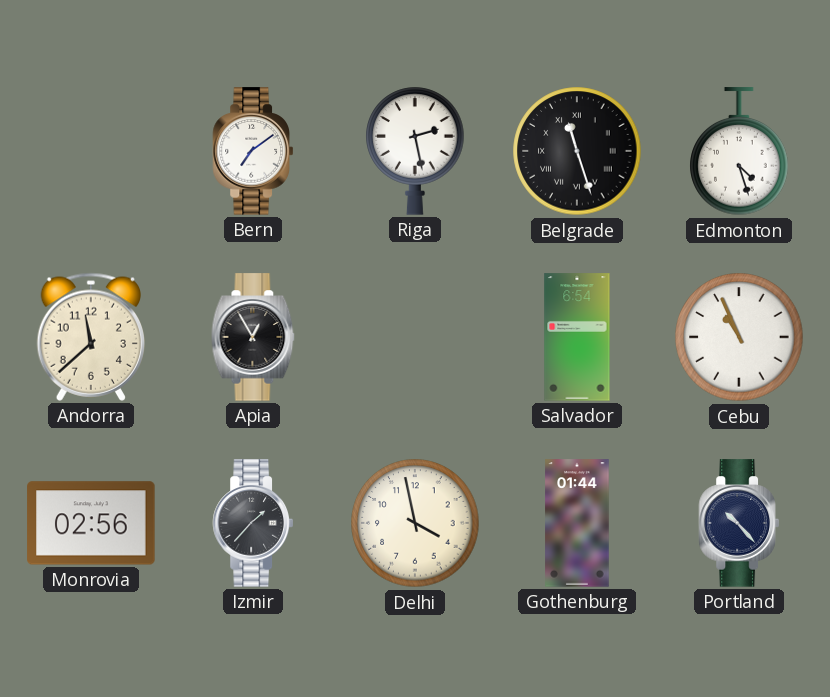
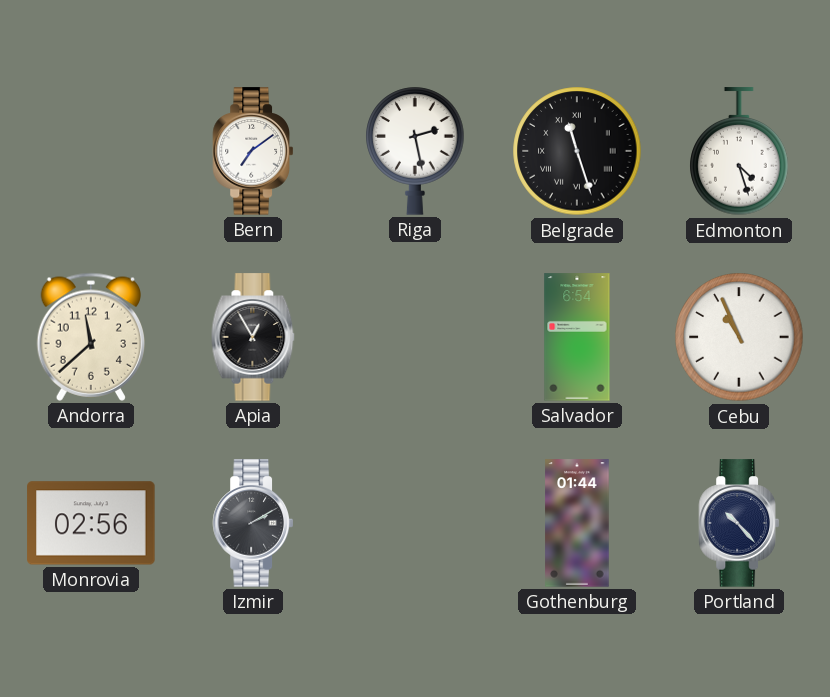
Izmir: 1:37 -> 2:10 (252, 523)
Delhi: 3:58 -> none (415, 523)
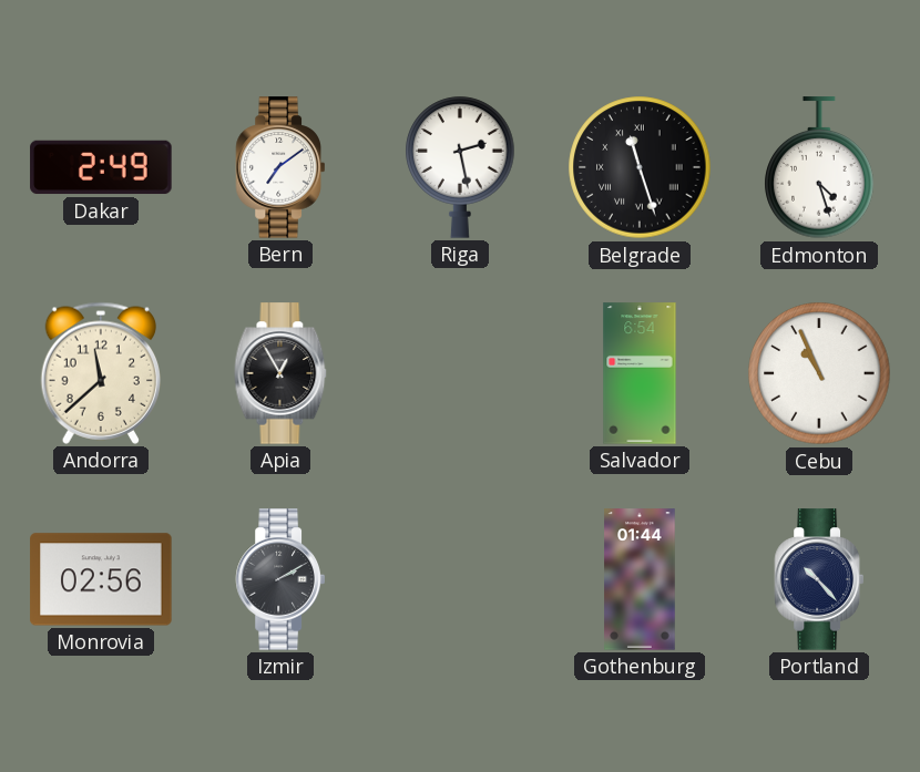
Dakar: none -> 2:49 (101, 167)
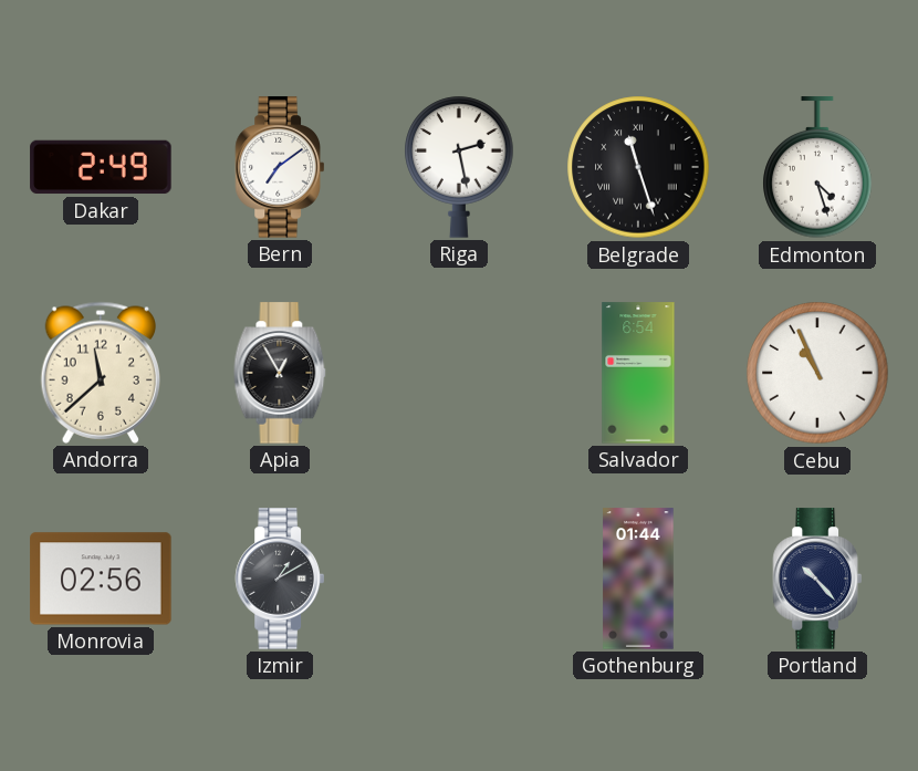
Izmir: 2:10 -> 1:10 (279, 579)
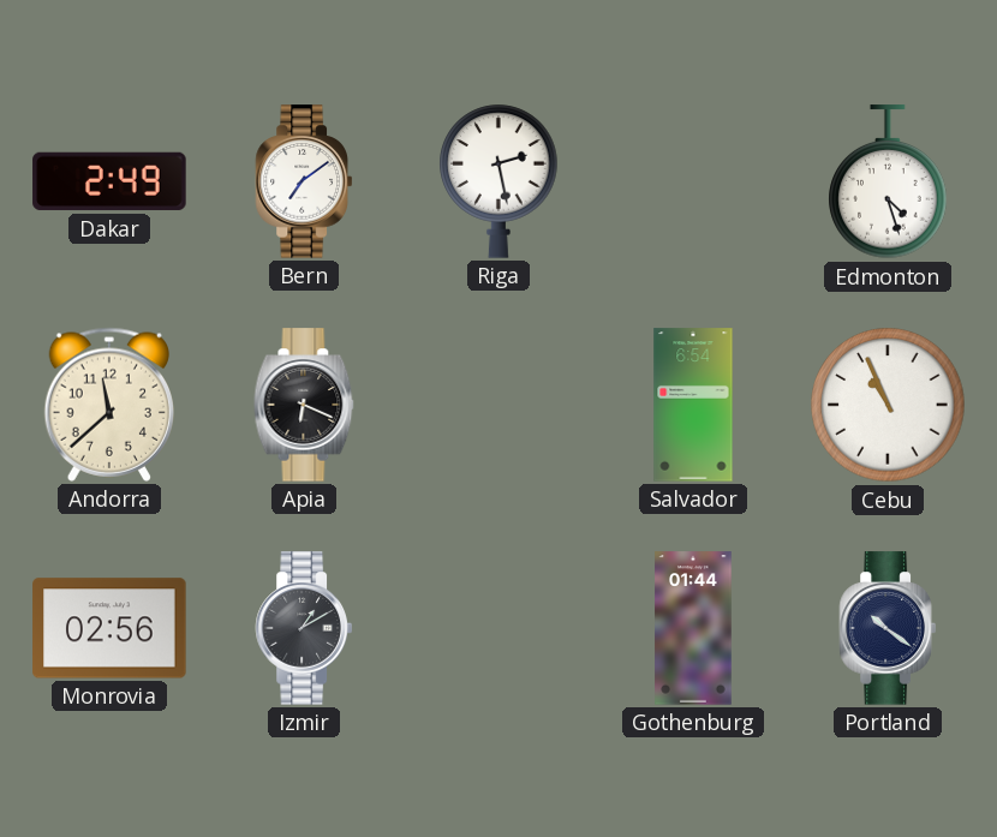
Belgrade: 11:27 -> none (638, 167)
Apia: 12:55 -> 6:19 (304, 405)
Portland: 10:23 -> 10:21 (886, 628)
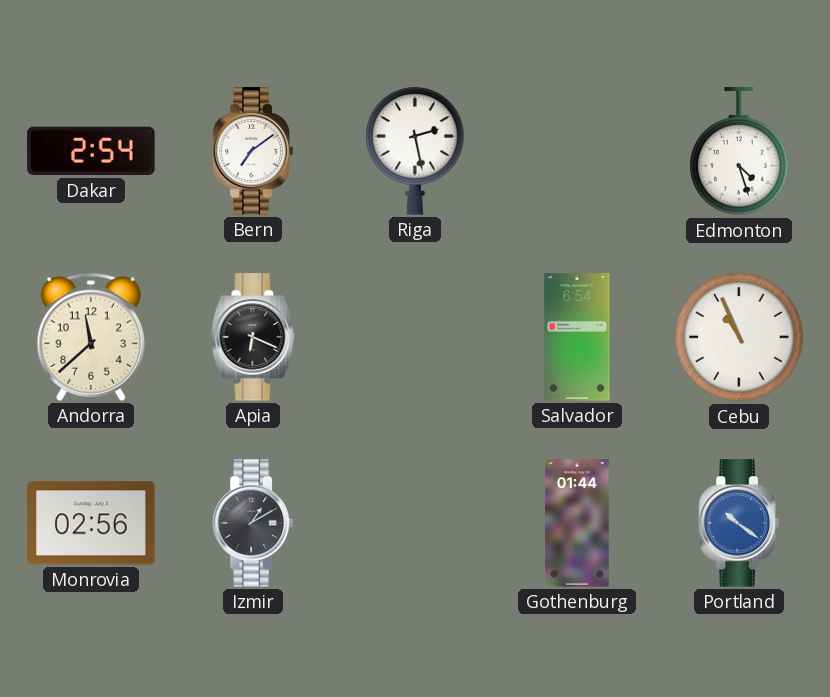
Dakar: 2:49 -> 2:54 (91, 151)
Portland dial: navy -> blue (738, 523)
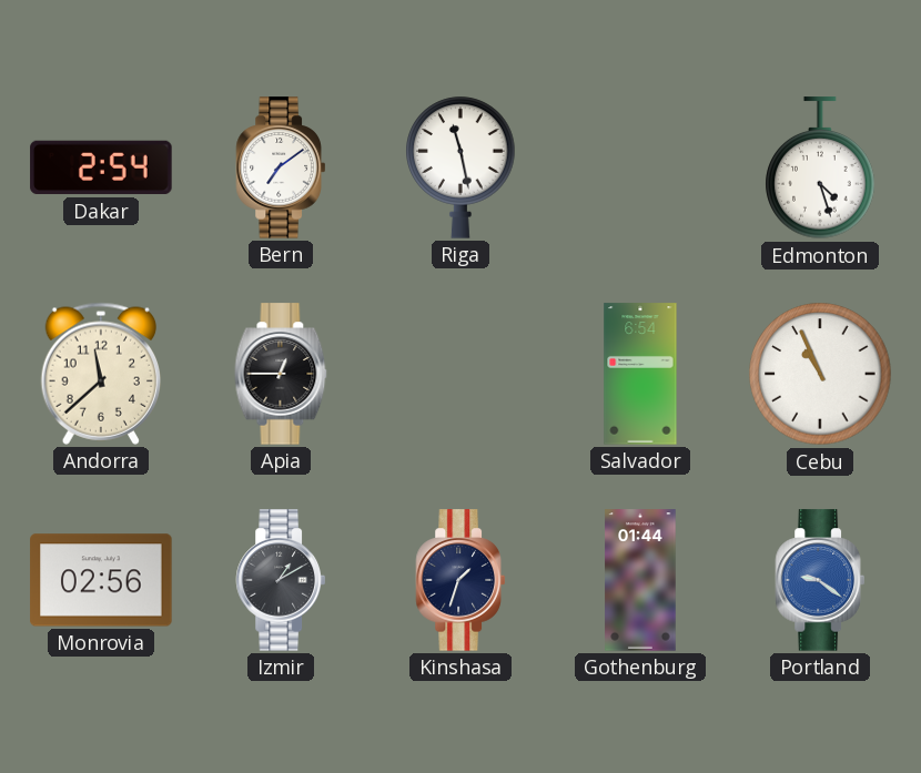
Riga: 2:28 -> 11:28 (460, 167)
Apia: 6:19 -> 12:45 (281, 374)
Kinshasa: none -> 1:33 (459, 580)
Portland: 10:21 -> 9:21 (819, 580)
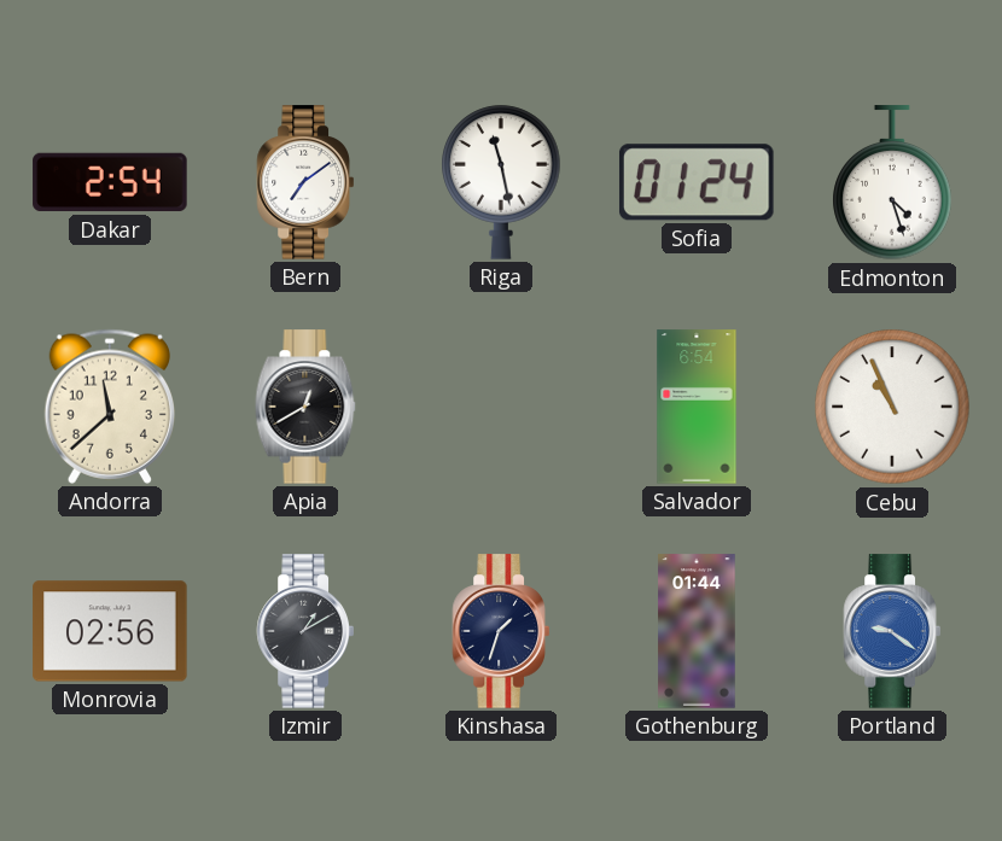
Sofia: none -> 01:24 (697, 182)
Apia: 12:45 -> 12:40 (305, 407)
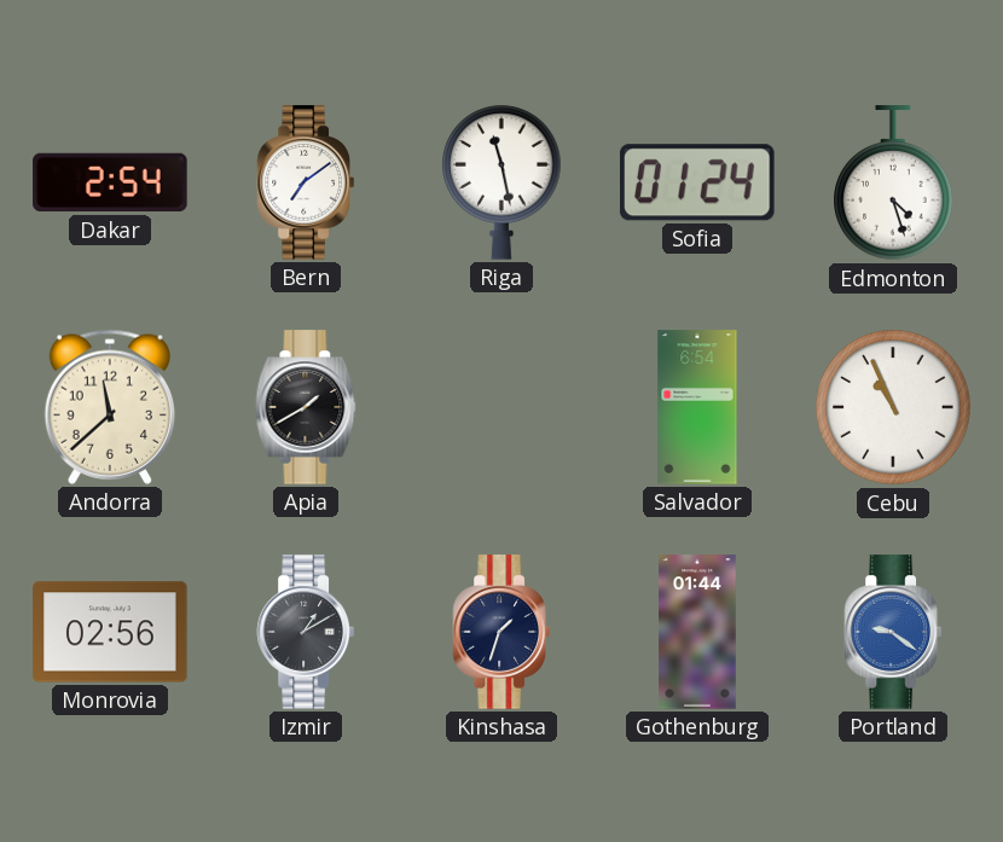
Apia: 12:40 -> 1:40 (306, 407)
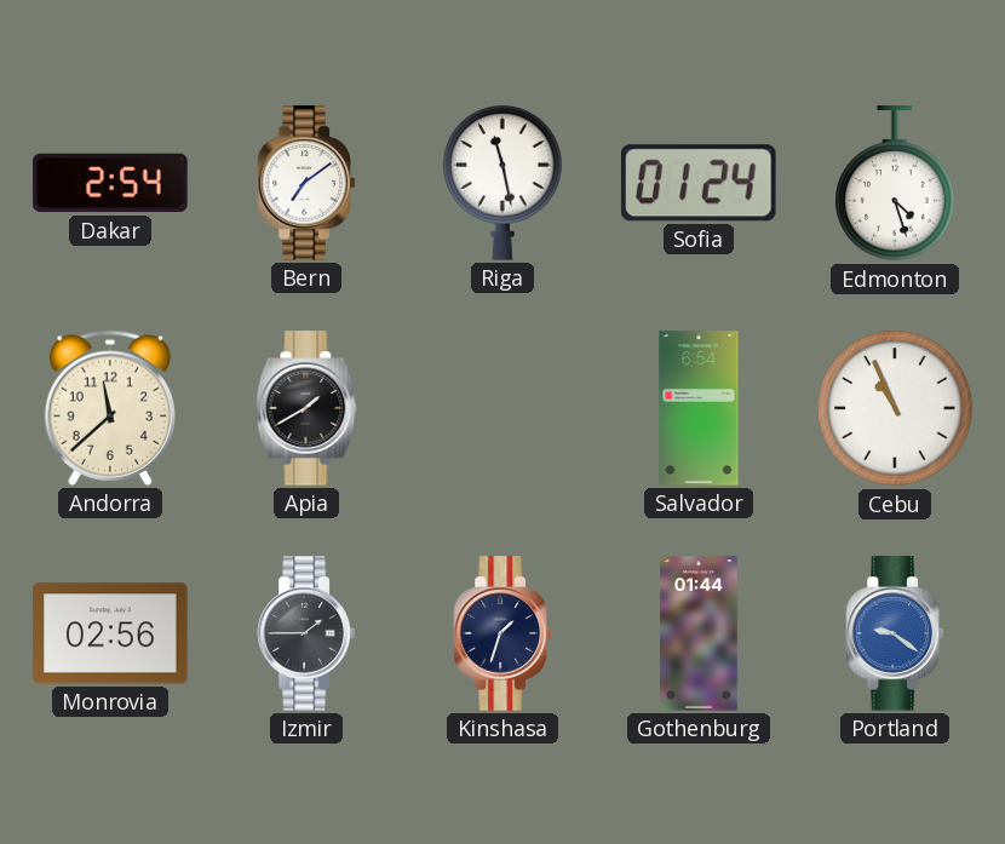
Izmir: 1:10 -> 1:45 (305, 633)
